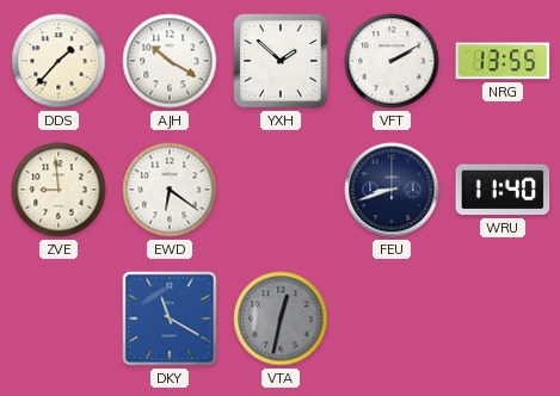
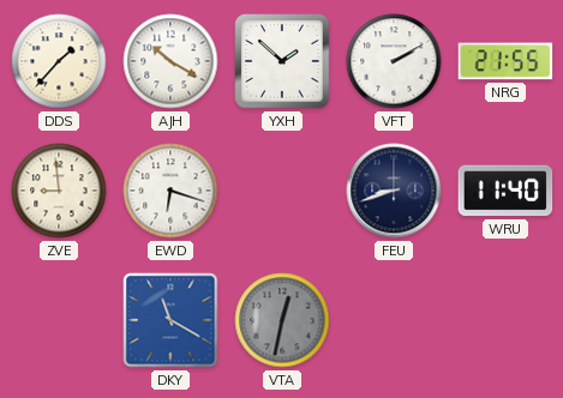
NRG: 13:55 -> 21:55 (505, 61)
EWD: 6:21 -> 6:18 (170, 191)
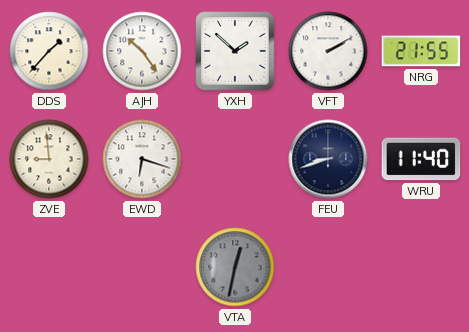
AJH: 10:20 -> 10:24 (142, 51)
DKY: 11:20 -> none (170, 320)
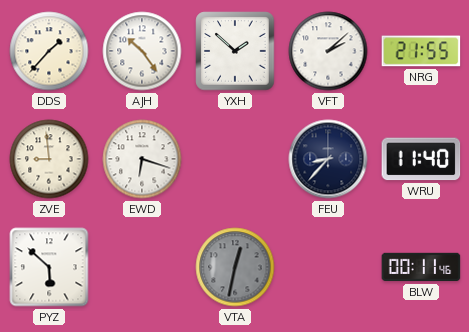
VFT: 2:10 -> 2:08 (328, 51)
FEU: 8:42 -> 8:37 (328, 159)
PYZ: none -> 5:52 (49, 267)
BLW: none -> 00:11 (421, 267)
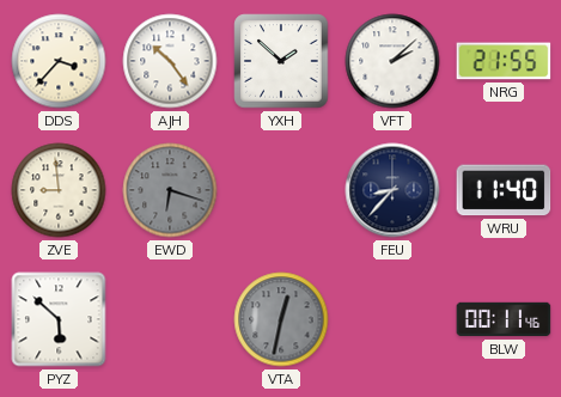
DDS: 1:37 -> 3:37 (59, 61)
EWD dial: white -> grey (170, 190)
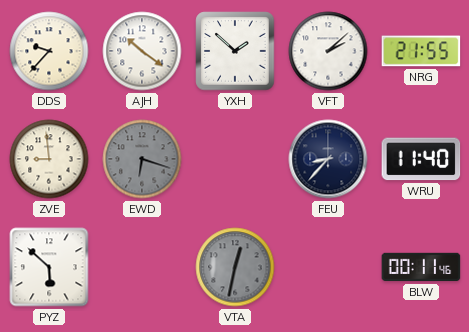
DDS: 3:37 -> 9:37 (49, 51)
AJH: 10:24 -> 10:21 (142, 51)
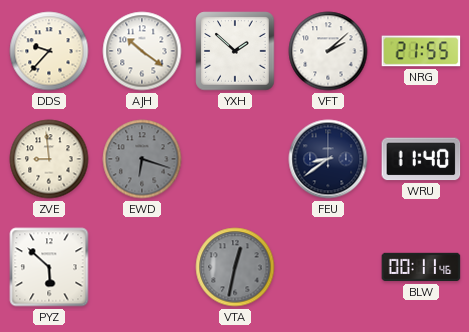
FEU: 8:37 -> 8:39 (328, 159)
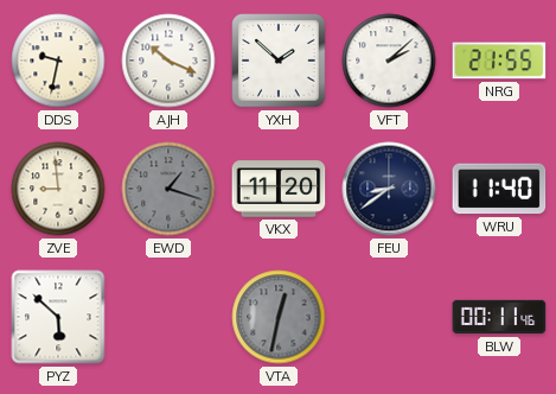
DDS: 9:37 -> 9:32 (58, 61)
AJH: 10:21 -> 10:19 (168, 61)
EWD: 6:18 -> 1:18 (168, 189)
VKX: none -> 11:20 (279, 189)
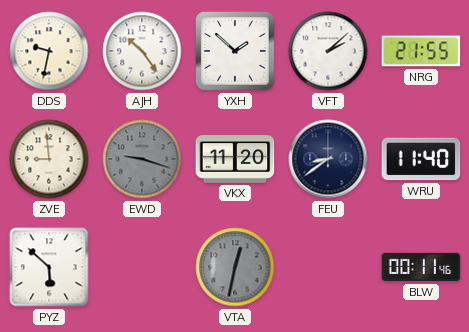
AJH: 10:19 -> 10:24 (142, 51)
EWD: 1:18 -> 9:18 (142, 159)
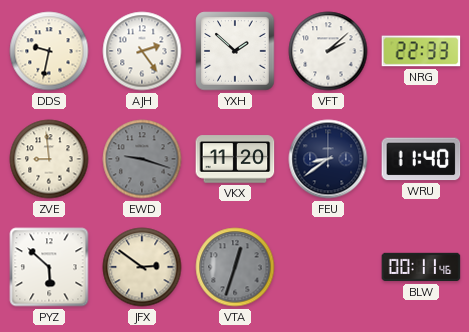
AJH: 10:24 -> 2:24 (142, 51)
NRG: 21:55 -> 22:33 (421, 51)
JFX: none -> 2:51 (142, 267)
VTA: 12:32 -> 12:33 (235, 267)
